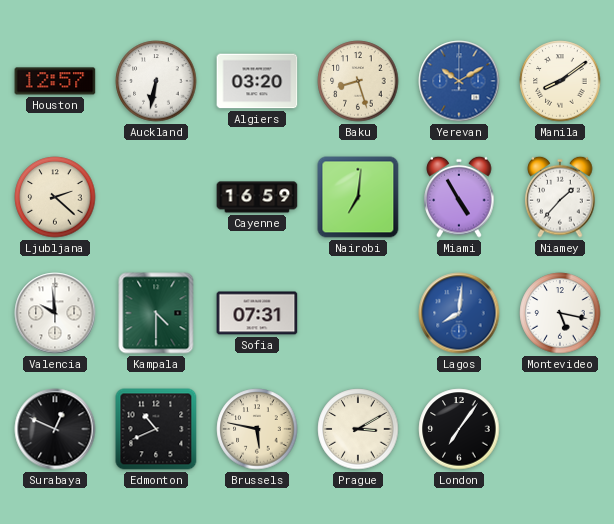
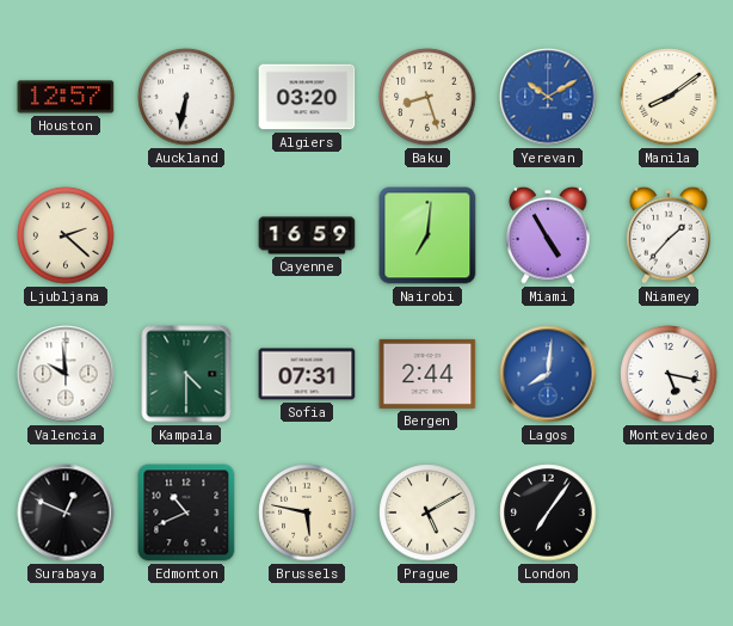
Bergen: none -> 2:44 (427, 374)
Prague: 3:10 -> 5:10 (427, 513)
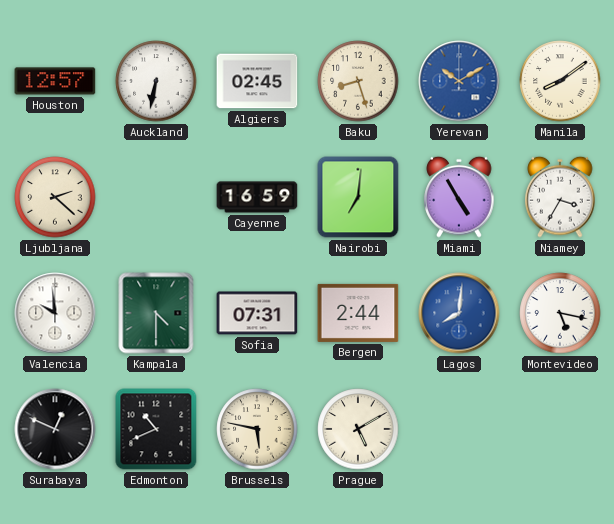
Algiers: 03:20 -> 02:45 (257, 81)
Niamey: 1:37 -> 3:35 (560, 197)
London: 7:06 -> none (548, 513)
